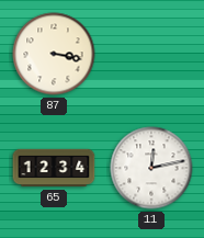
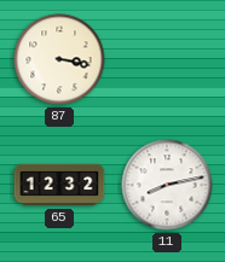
65: 12:34 -> 12:32 (59, 185)
11: 12:13 -> 8:13 (167, 185)
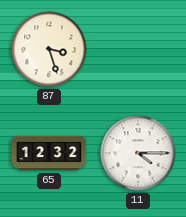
87: 3:17 -> 3:27 (49, 49)
11: 8:13 -> 4:15 (138, 153)
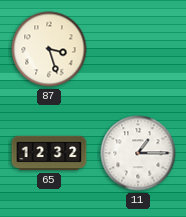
11: 4:15 -> 1:15 (138, 153)
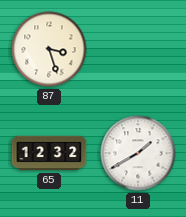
11: 1:15 -> 1:40 (138, 153)
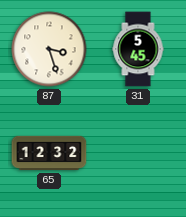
31: none -> 5:45 (138, 49)
11: 1:40 -> none (138, 153)
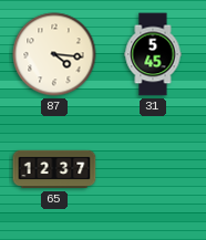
87: 3:27 -> 4:16 (54, 54)
65: 12:32 -> 12:37 (54, 169)
